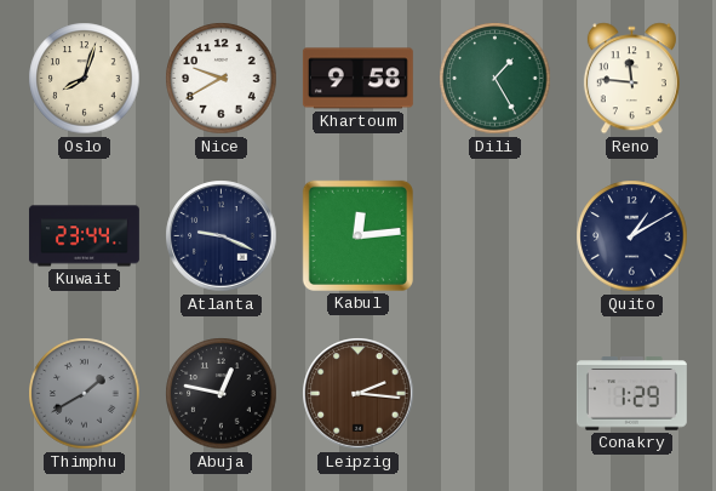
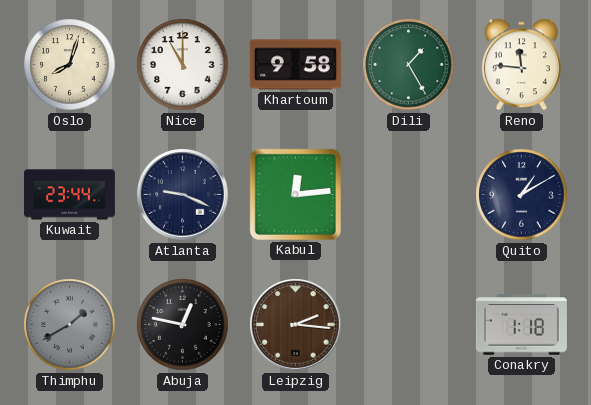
Nice: 9:40 -> 11:00 (183, 65)
Conakry: 1:29 -> 1:18 (521, 325)
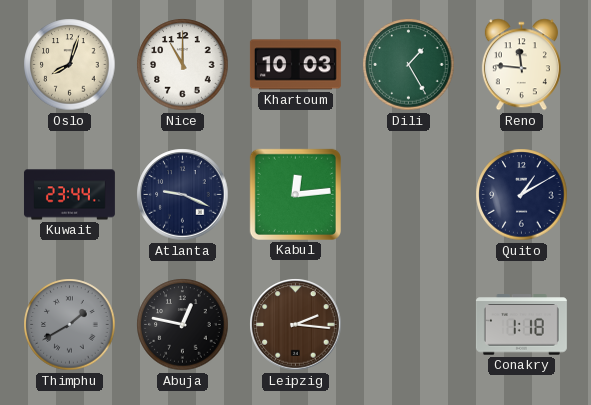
Khartoum: 9:58 -> 10:03 (295, 65)
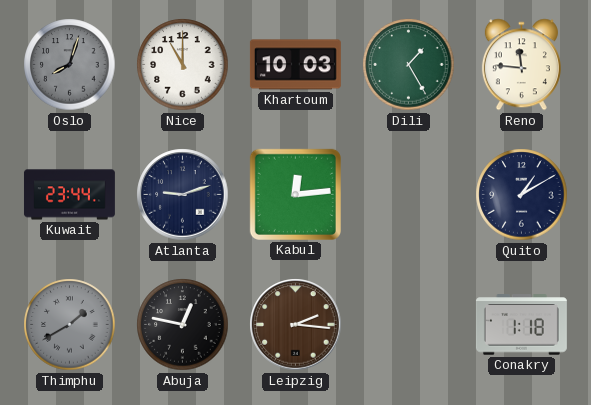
Oslo dial: cream -> grey (70, 65)
Atlanta: 9:19 -> 9:12 (183, 195)
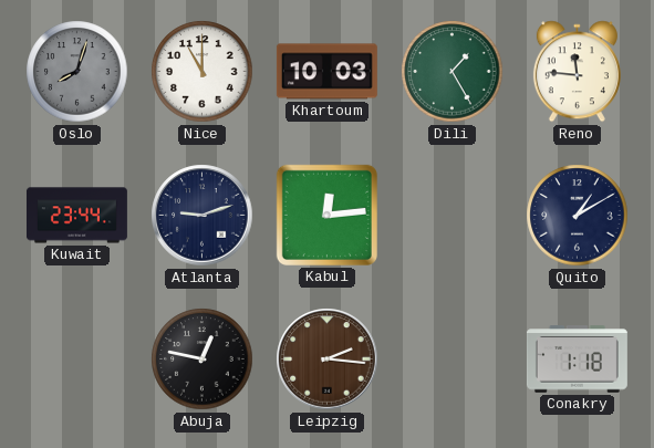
Thimphu: 1:40 -> none (70, 325)
